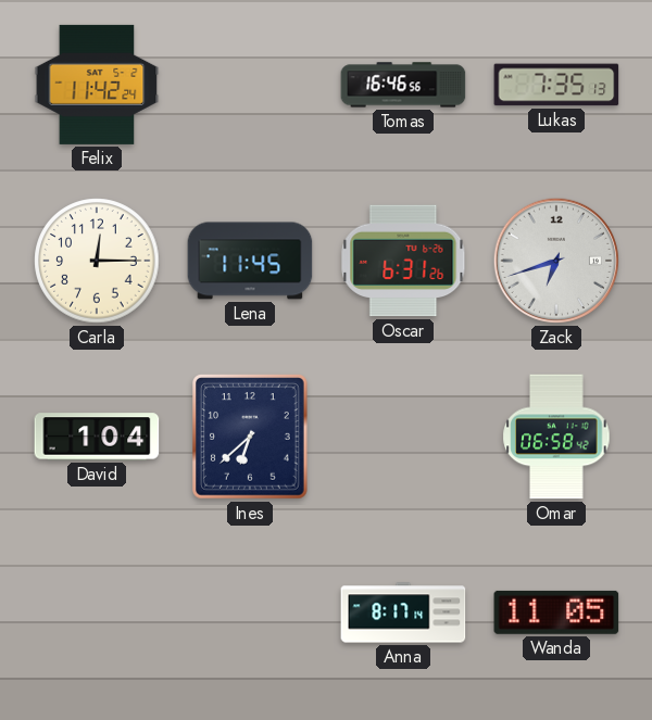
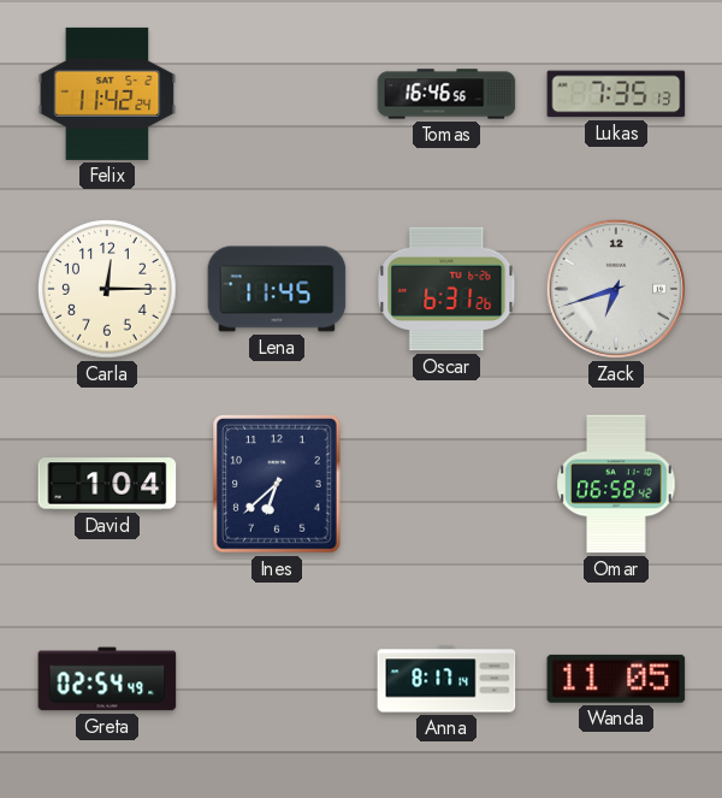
Greta: none -> 02:54 (107, 679)
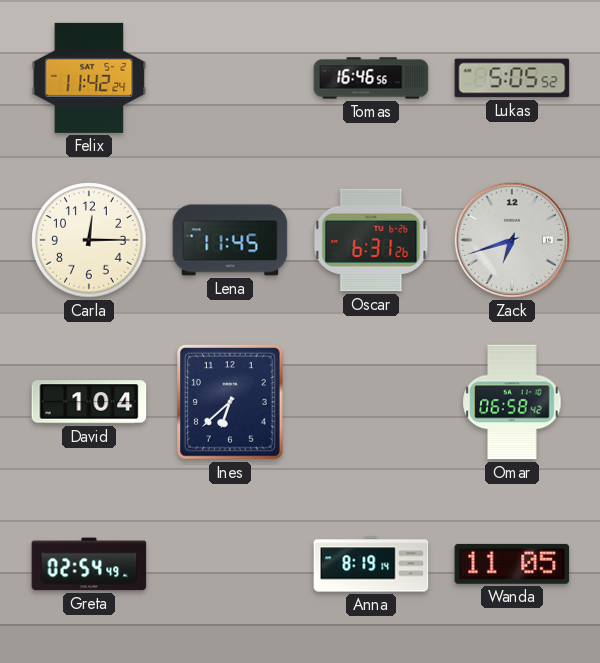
Lukas: 7:35 -> 5:05 (512, 78)
Anna: 8:17 -> 8:19 (371, 564)
